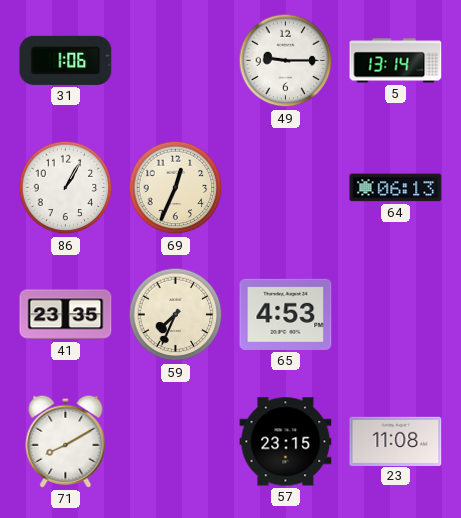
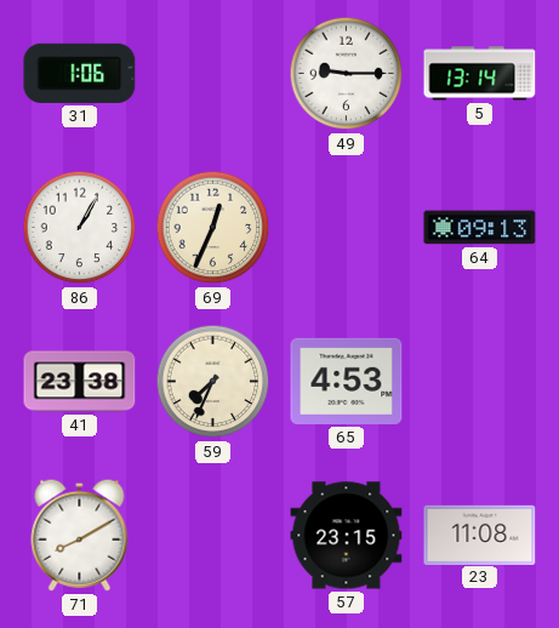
64: 06:13 -> 09:13 (480, 228)
41: 23:35 -> 23:38 (80, 382)
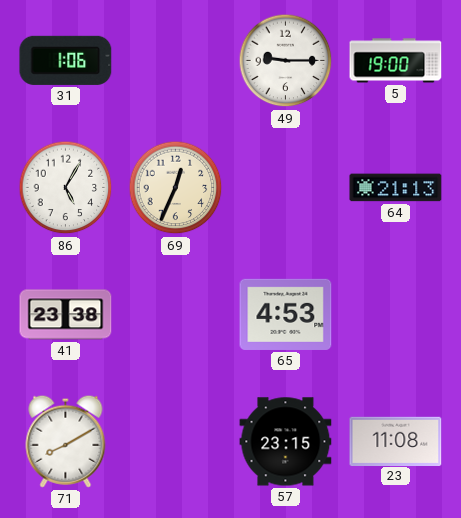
5: 13:14 -> 19:00 (396, 61)
86: 1:05 -> 5:05 (66, 188)
64: 09:13 -> 21:13 (396, 188)
59: 7:34 -> none (213, 382)
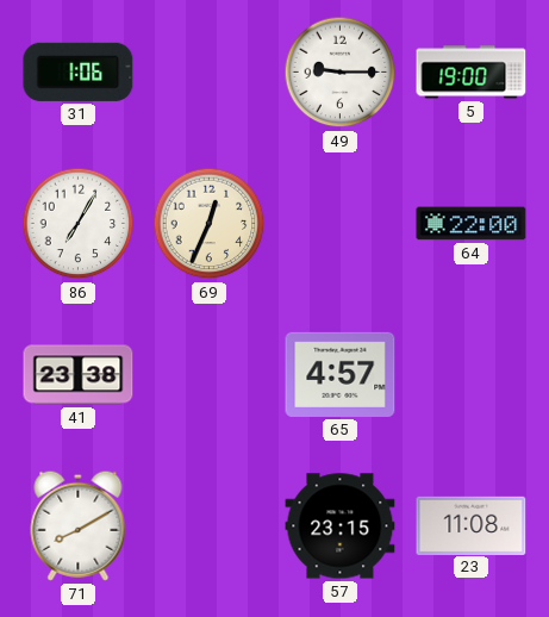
86: 5:05 -> 7:05 (79, 224)
64: 21:13 -> 22:00 (472, 224)
65: 4:53 -> 4:57 (341, 374)
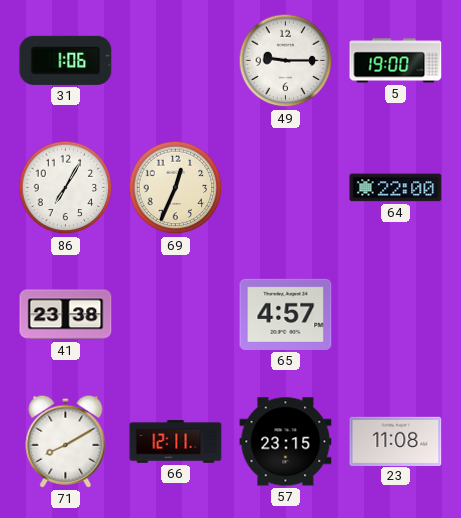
66: none -> 12:11 (176, 442)
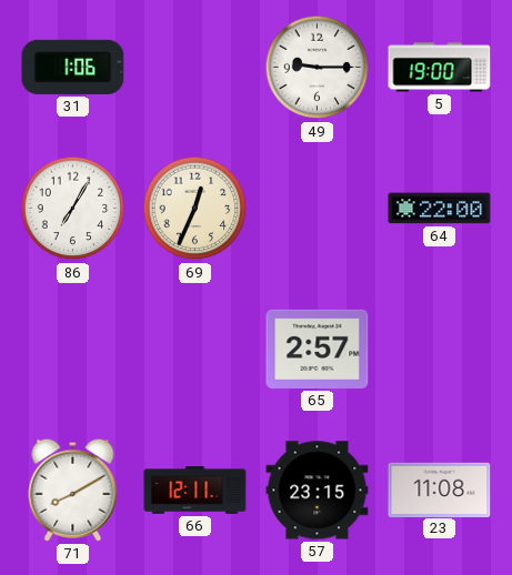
41: 23:38 -> none (66, 315)
65: 4:57 -> 2:57 (318, 349)
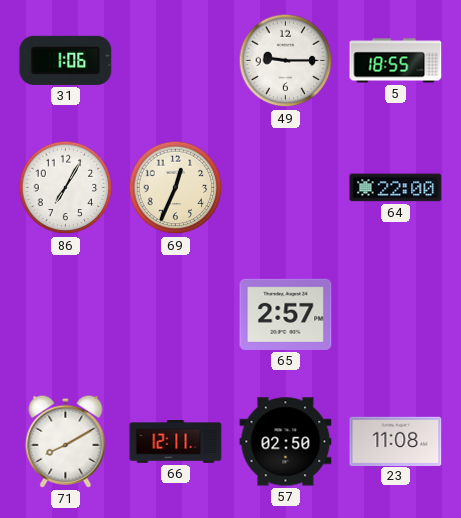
5: 19:00 -> 18:55 (396, 61)
57: 23:15 -> 02:50 (286, 442)
